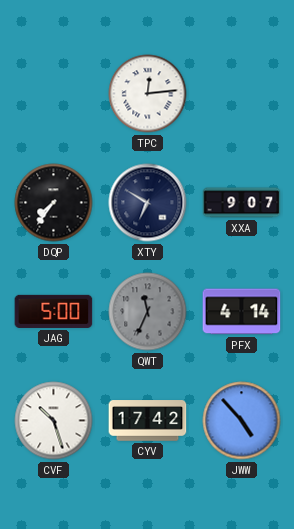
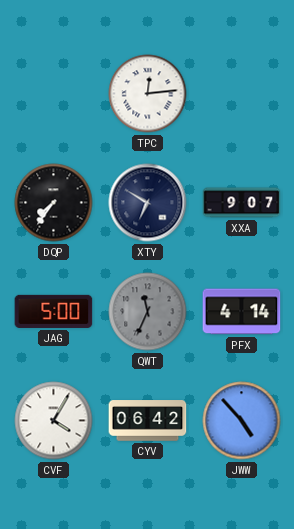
CVF: 10:27 -> 4:05 (54, 421)
CYV: 17:42 -> 06:42 (148, 421)
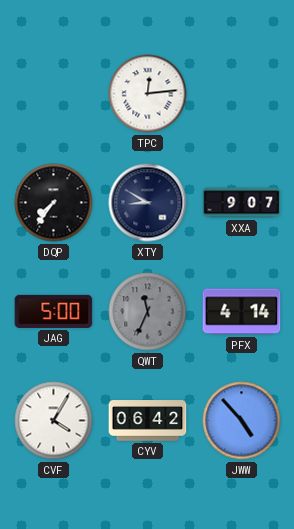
XTY: 6:50 -> 8:50 (148, 203)
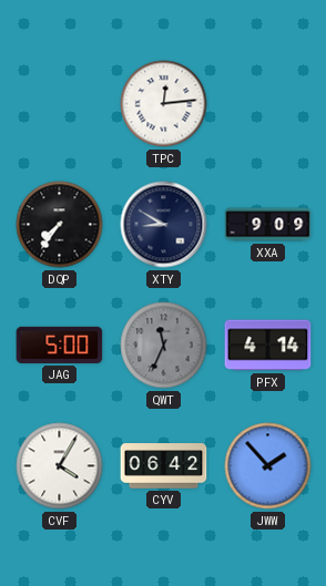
XXA: 9:07 -> 9:09 (268, 225)
JWW: 4:53 -> 1:53 (268, 466)
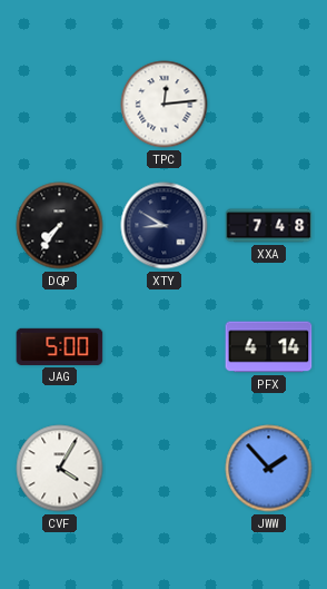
XXA: 9:09 -> 7:48 (269, 226)
QWT: 11:34 -> none (164, 346)
CYV: 06:42 -> none (164, 466)
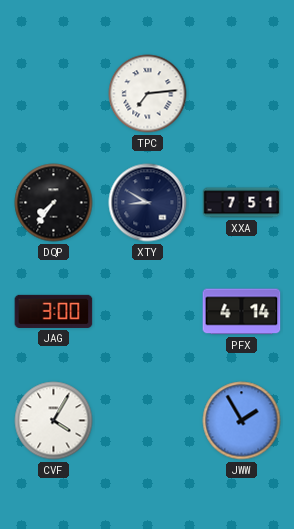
TPC: 12:14 -> 7:14 (148, 94)
XXA: 7:48 -> 7:51 (242, 203)
JAG: 5:00 -> 3:00 (54, 311)
JWW: 1:53 -> 1:55 (242, 421)
